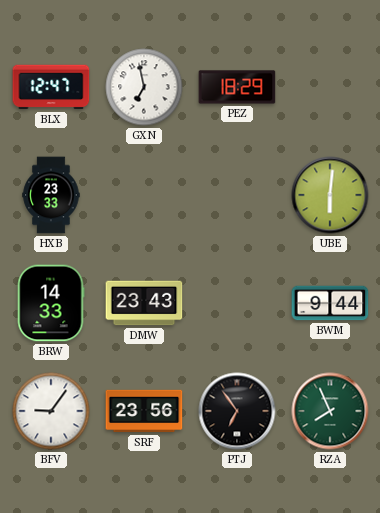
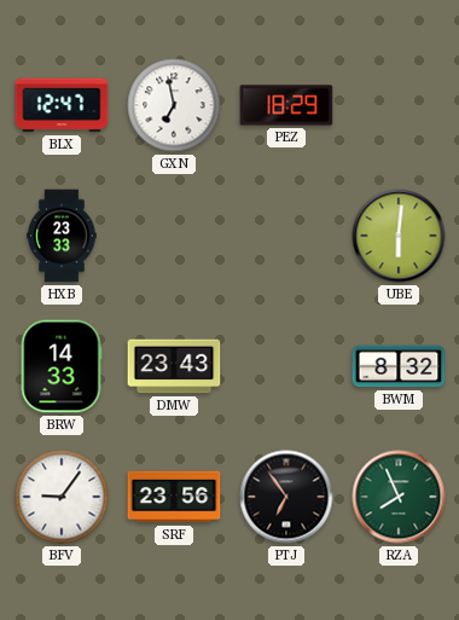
BWM: 9:44 -> 8:32 (399, 366)
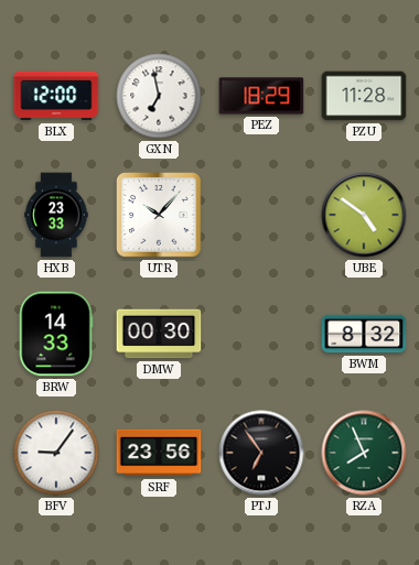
BLX: 12:47 -> 12:00 (56, 96)
PZU: none -> 11:28 (364, 96)
UTR: none -> 10:07 (159, 215)
UBE: 6:01 -> 4:51 (364, 215)
DMW: 23:43 -> 00:30 (159, 334)
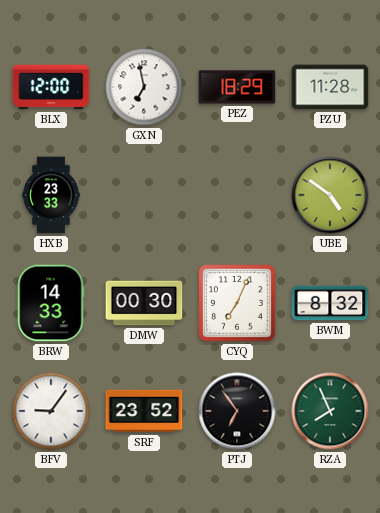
UTR: 10:07 -> none (159, 215)
CYQ: none -> 7:04 (237, 303)
SRF: 23:56 -> 23:52 (144, 411)
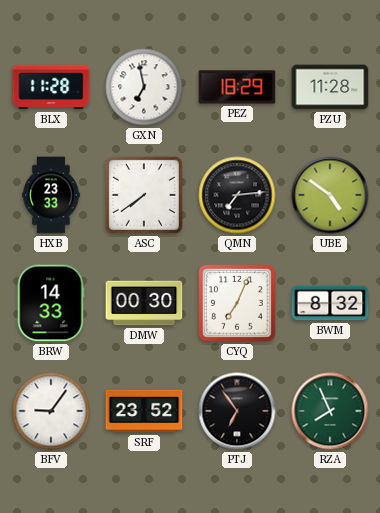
BLX: 12:00 -> 11:28 (51, 87)
ASC: none -> 7:39 (144, 195)
QMN: none -> 7:14 (237, 195)
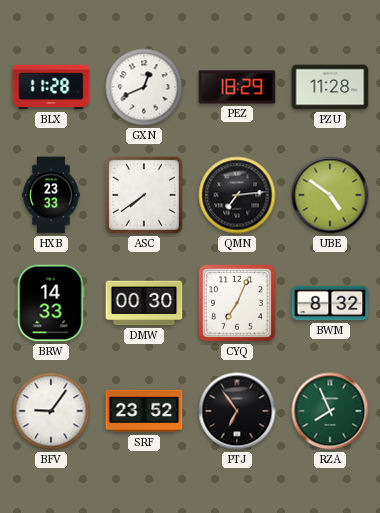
GXN: 6:58 -> 12:41 (144, 87)
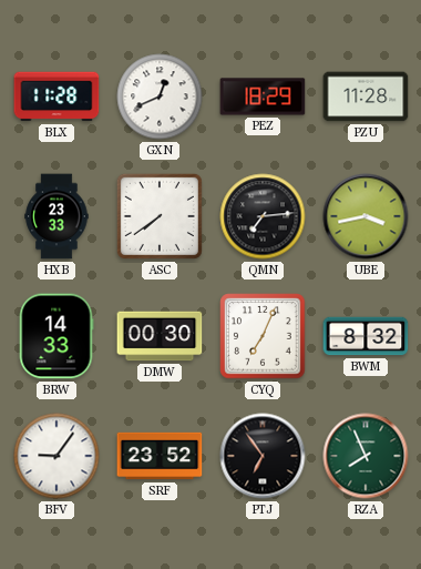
UBE: 4:51 -> 3:43 (366, 216)
